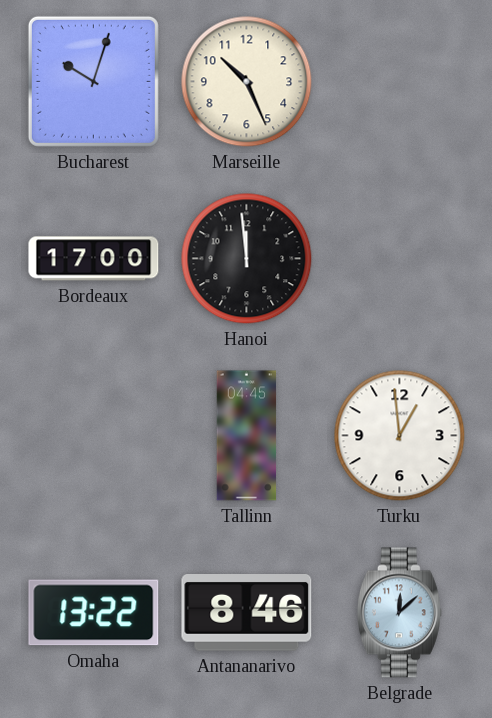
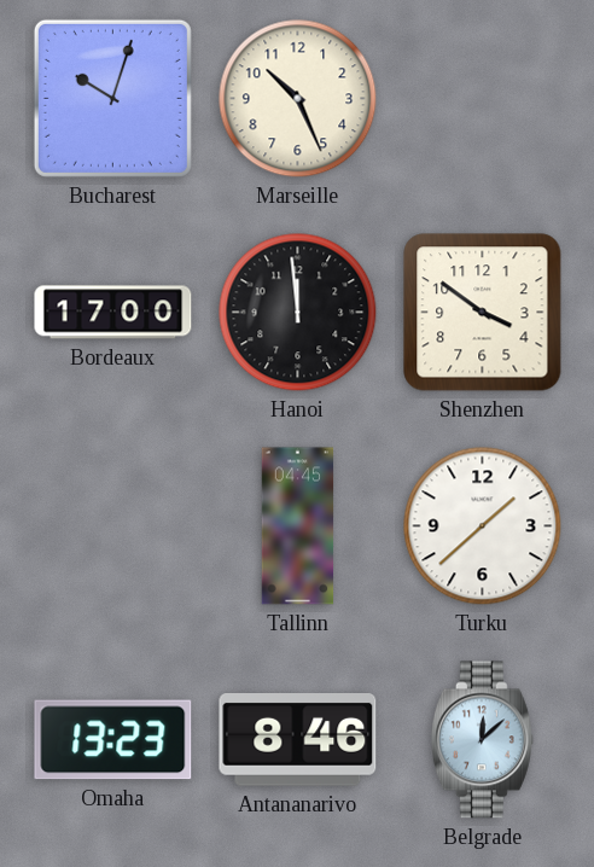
Shenzhen: none -> 3:51 (483, 313)
Turku: 12:59 -> 1:38 (483, 526)
Omaha: 13:22 -> 13:23 (113, 740)
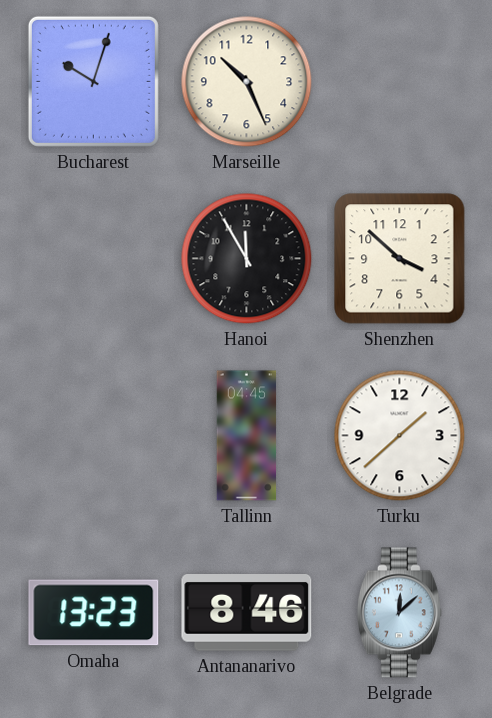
Bordeaux: 17:00 -> none (113, 313)
Hanoi: 11:59 -> 11:55 (247, 259)
Shenzhen: 3:51 -> 3:52 (400, 259)
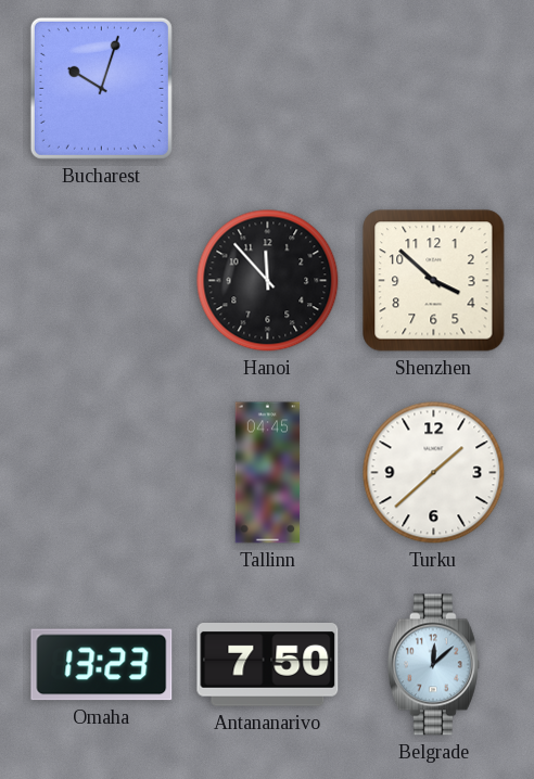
Marseille: 10:26 -> none (247, 82)
Hanoi: 11:55 -> 11:53 (268, 281)
Antananarivo: 8:46 -> 7:50 (268, 665)
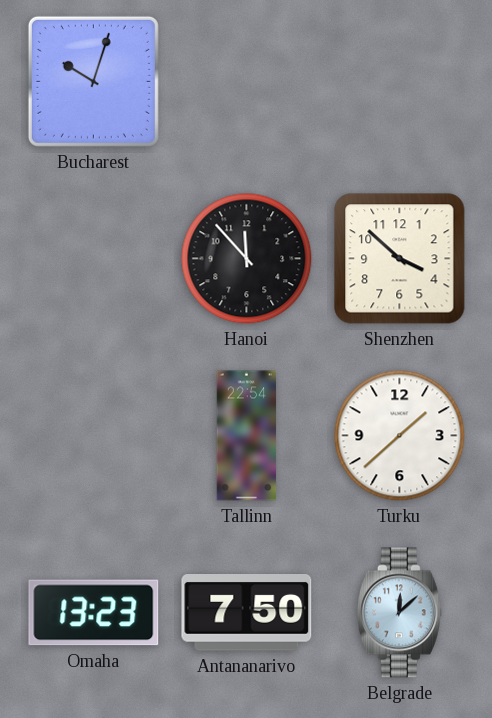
Tallinn: 04:45 -> 22:54 (247, 436)
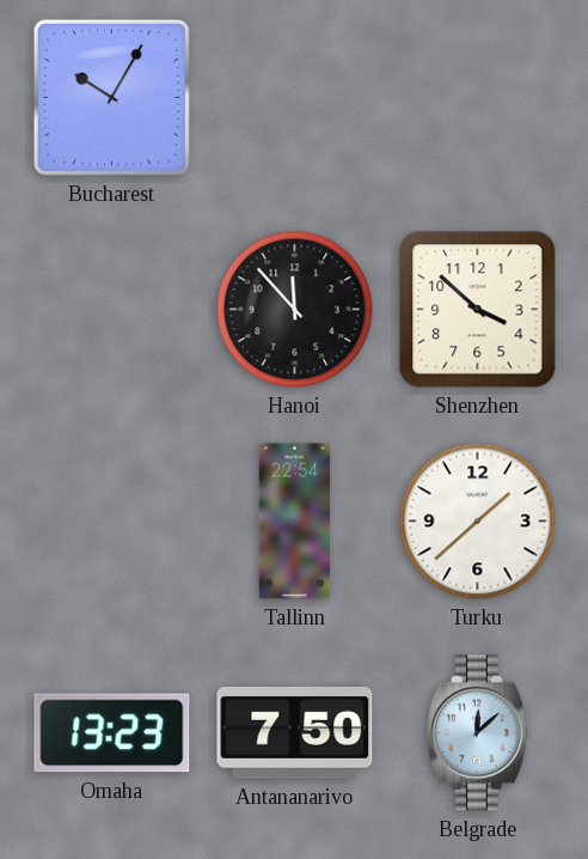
Bucharest: 10:03 -> 10:05 (111, 97)
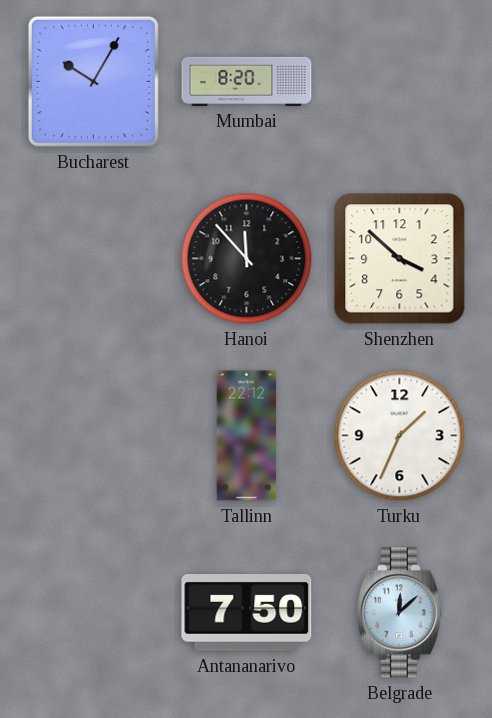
Mumbai: none -> 8:20 (247, 81)
Tallinn: 22:54 -> 22:12 (247, 436)
Turku: 1:38 -> 1:34 (400, 436)
Omaha: 13:23 -> none (112, 733)
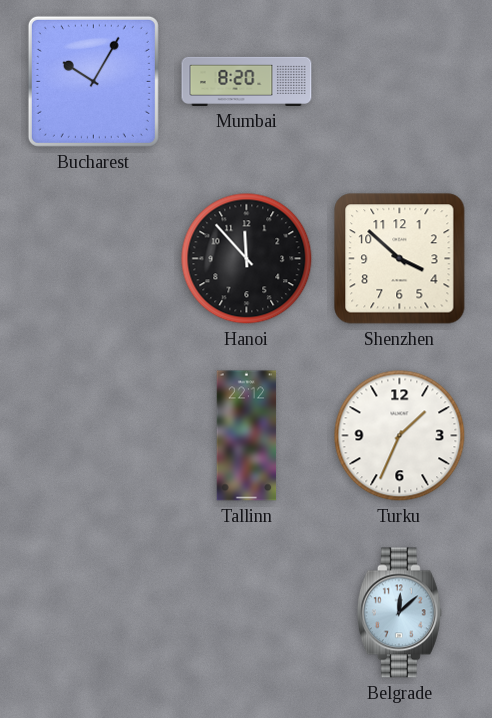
Antananarivo: 7:50 -> none (247, 613)
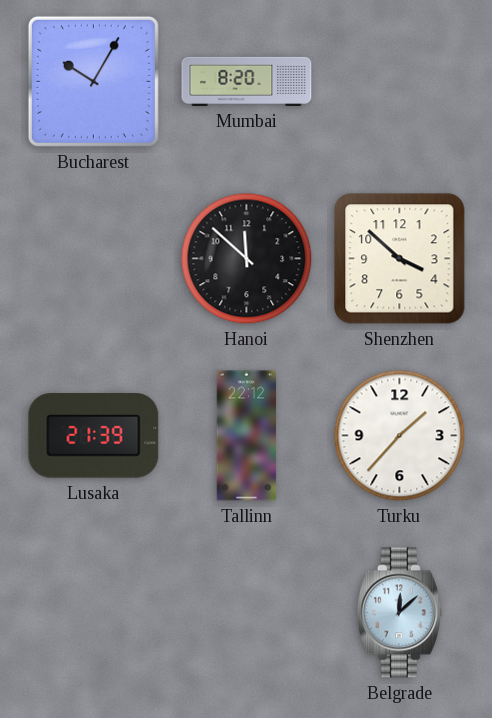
Hanoi: 11:53 -> 11:52 (247, 259)
Lusaka: none -> 21:39 (94, 436)
Turku: 1:34 -> 1:37 (400, 436)
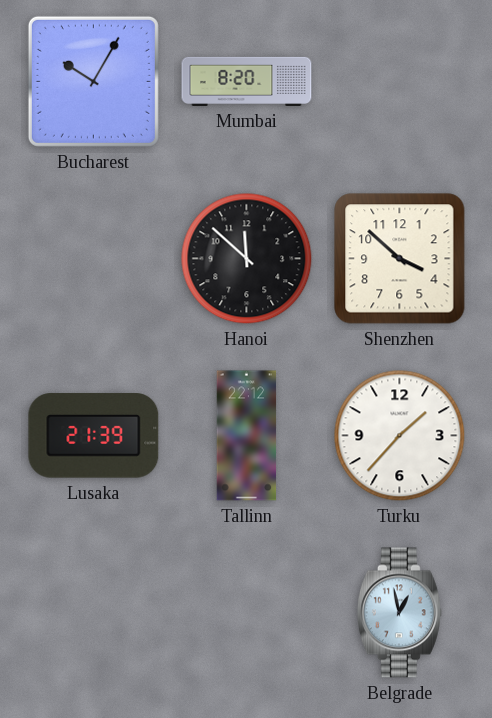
Belgrade: 12:08 -> 12:58 (399, 613)
